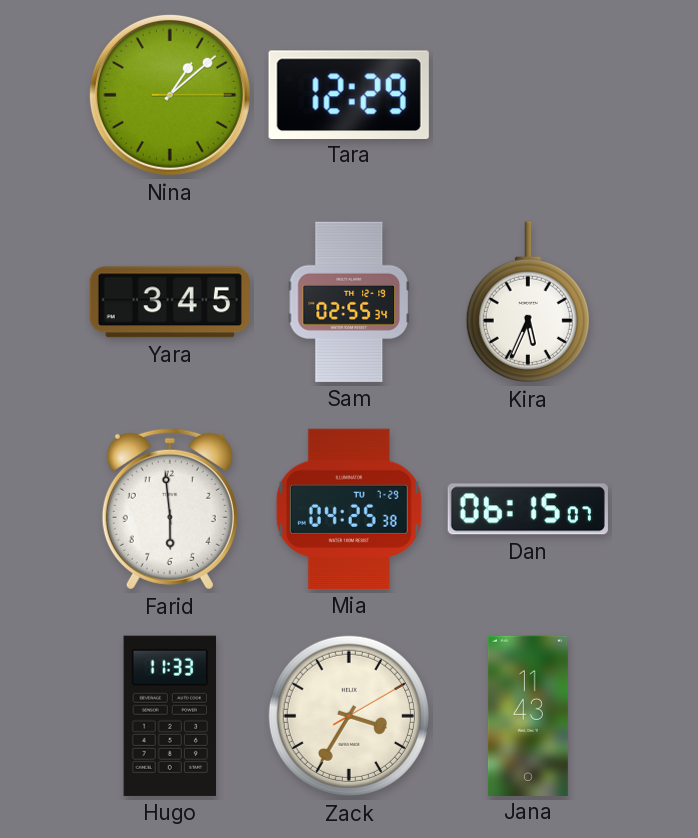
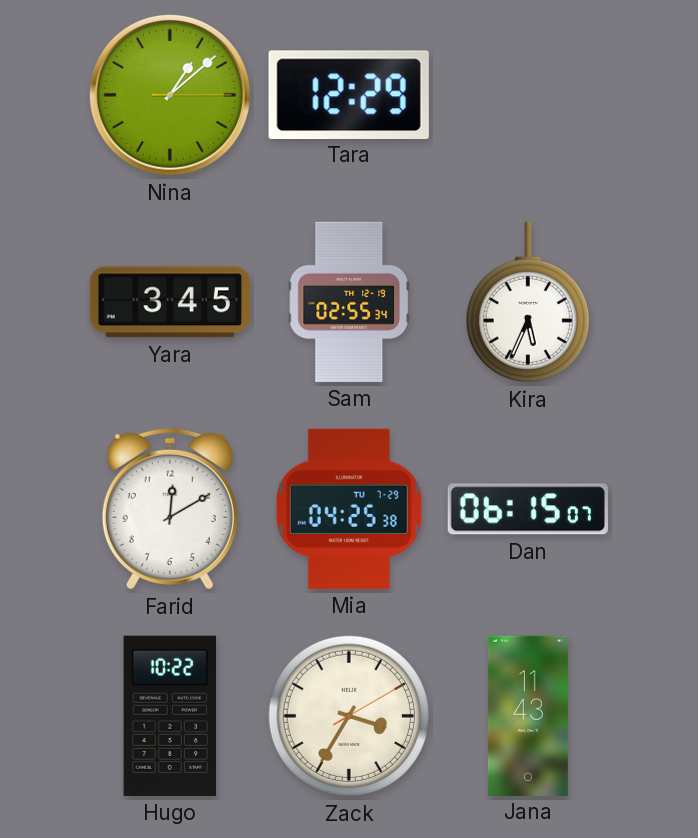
Farid: 5:59 -> 12:10 (170, 509)
Hugo: 11:33 -> 10:22 (170, 716)
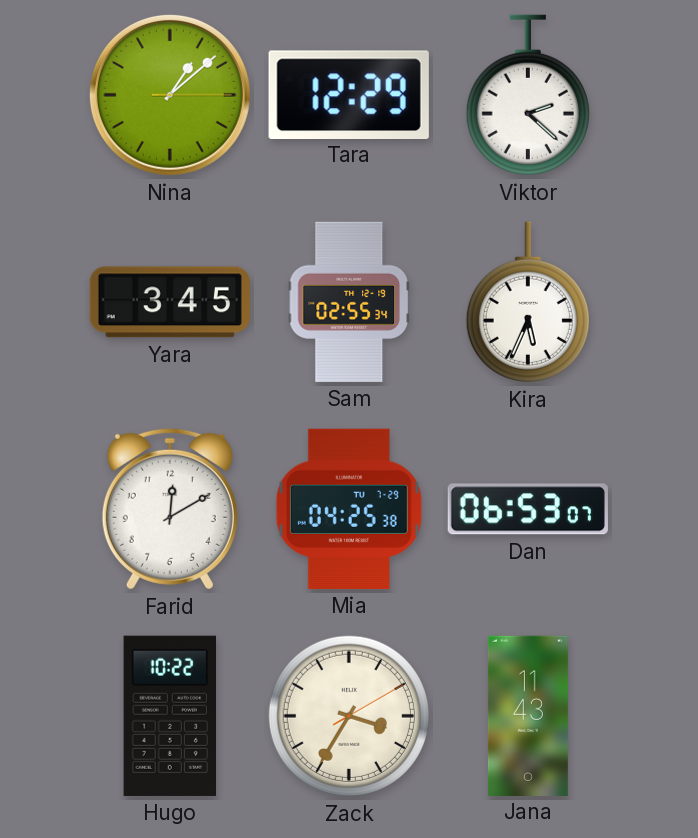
Viktor: none -> 2:22 (528, 95)
Dan: 06:15 -> 06:53 (528, 509)
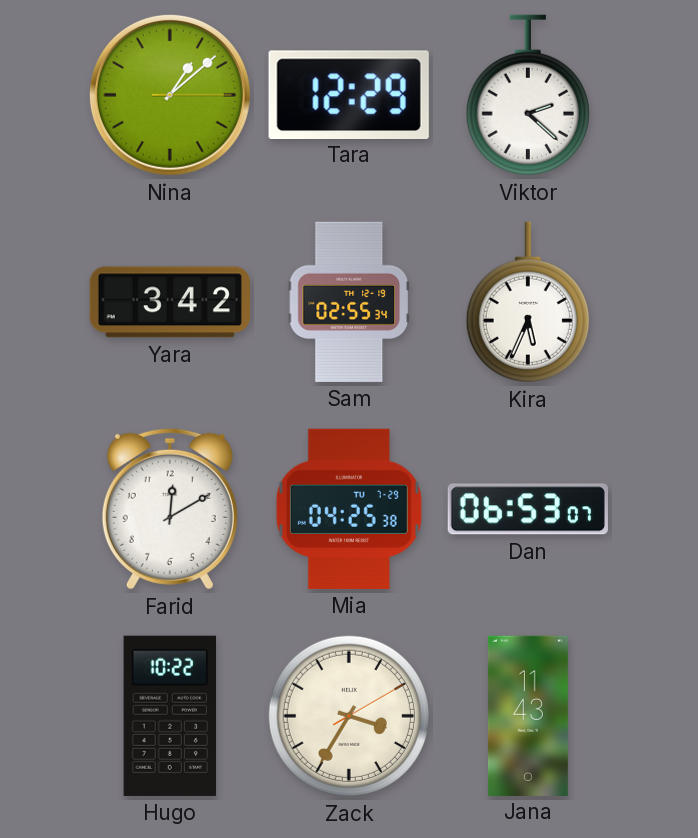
Yara: 3:45 -> 3:42 (170, 302)
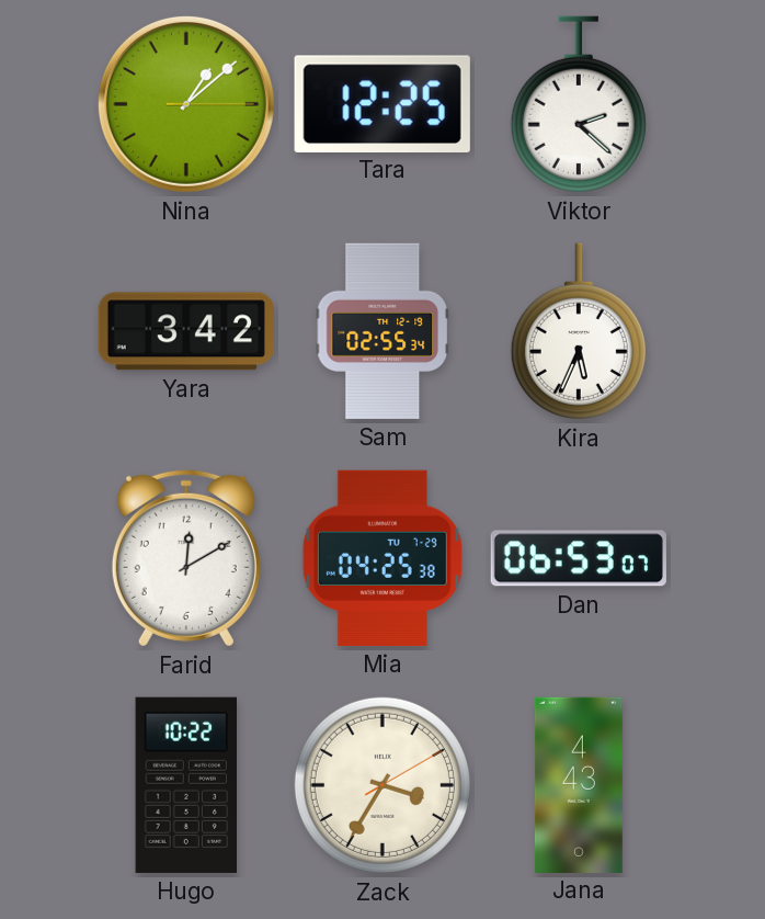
Tara: 12:29 -> 12:25 (382, 103)
Jana: 11:43 -> 4:43 (579, 784)
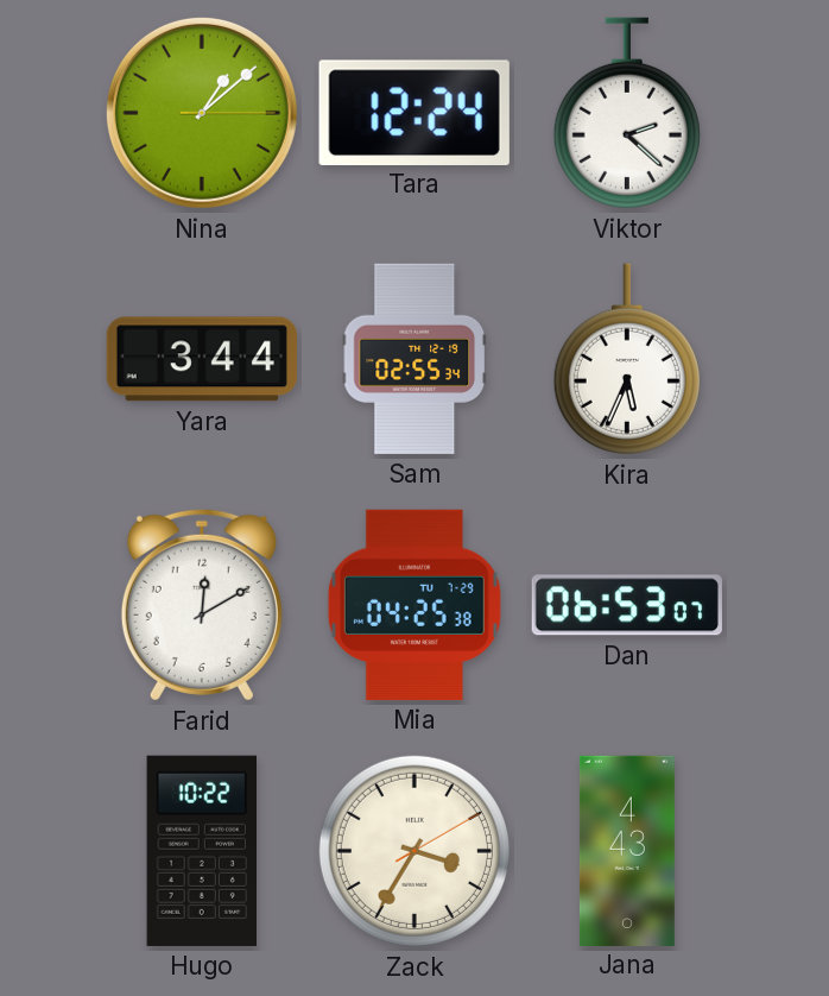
Tara: 12:25 -> 12:24 (414, 112)
Yara: 3:42 -> 3:44 (202, 359)
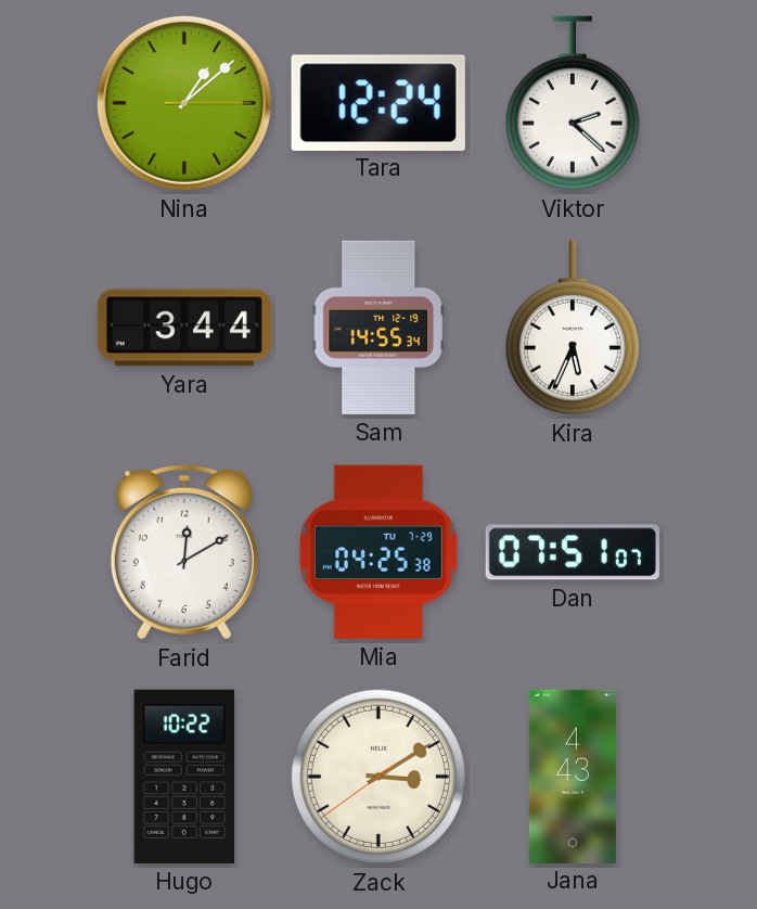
Sam: 02:55 -> 14:55 (377, 328)
Dan: 06:53 -> 07:51 (573, 552)
Zack: 3:35 -> 3:09 (378, 777)
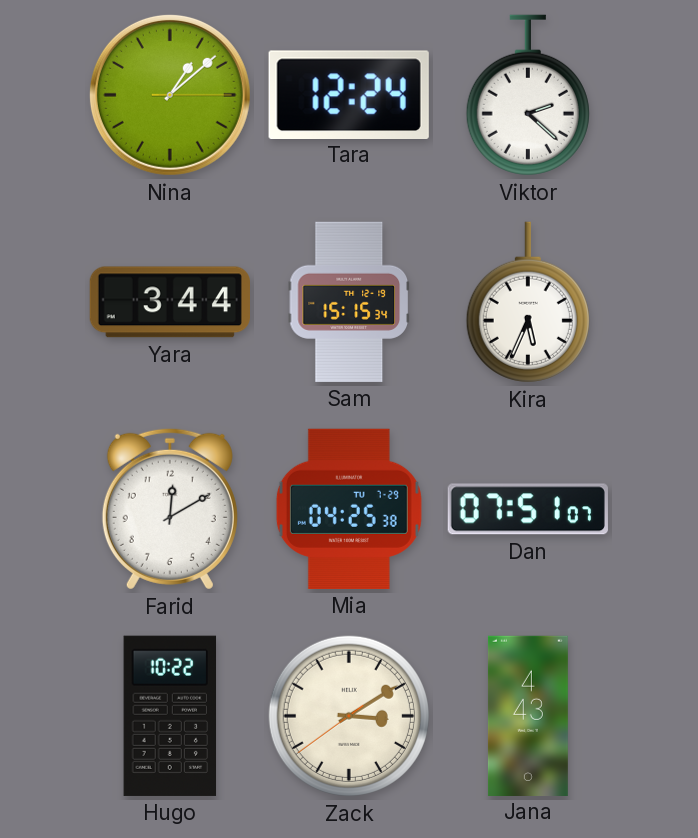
Sam: 14:55 -> 15:15 (348, 302)
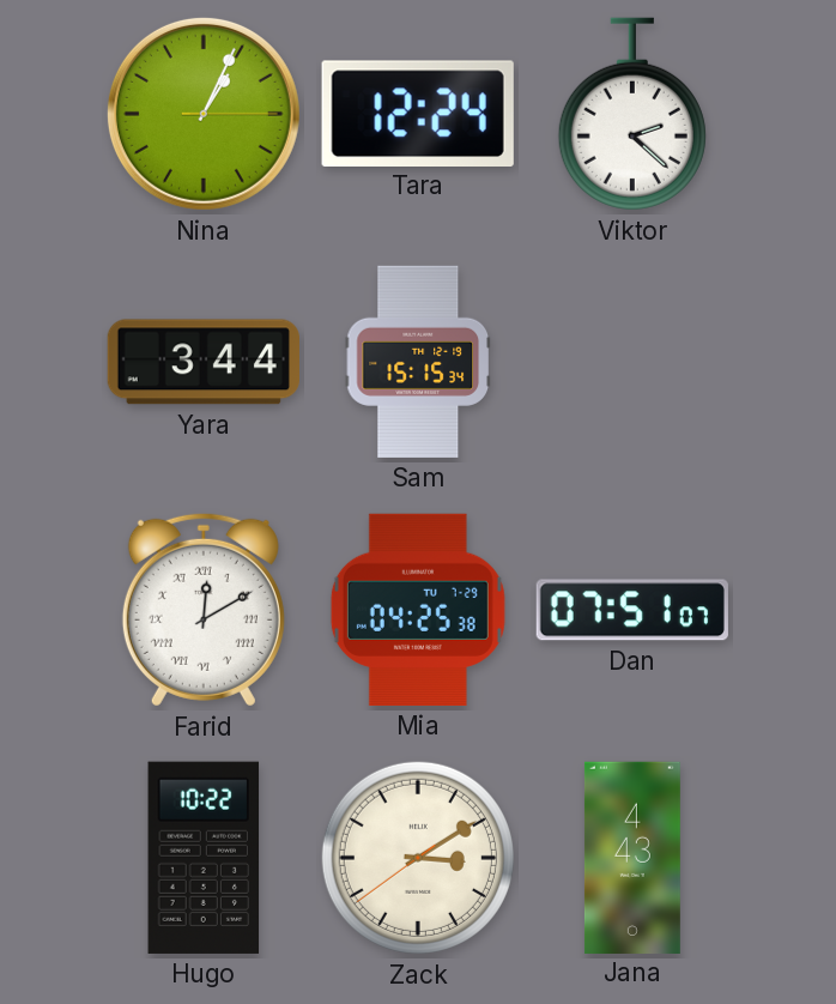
Nina: 1:08 -> 1:04 (204, 114)
Kira: 5:34 -> none (528, 302)
Farid numerals: Arabic -> Roman (204, 610)
